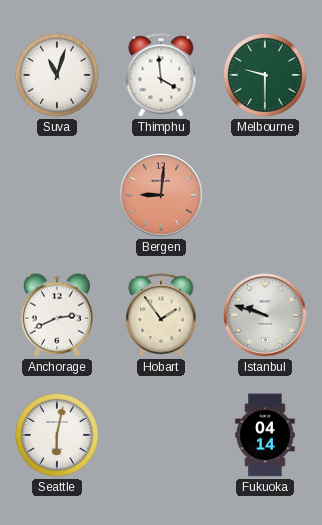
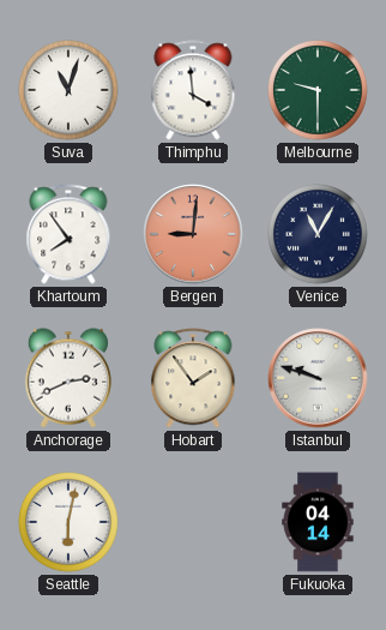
Khartoum: none -> 7:54 (68, 234)
Venice: none -> 11:05 (319, 235)
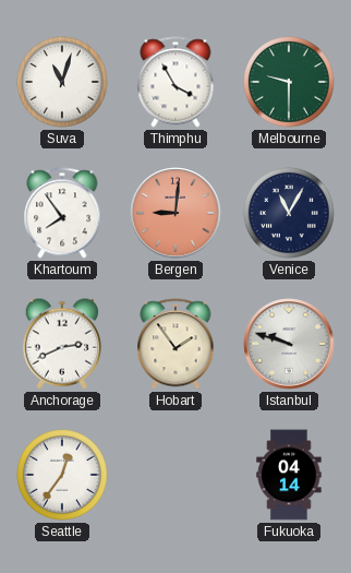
Thimphu: 3:59 -> 3:55 (175, 82)
Seattle: 6:02 -> 12:36 (63, 476)
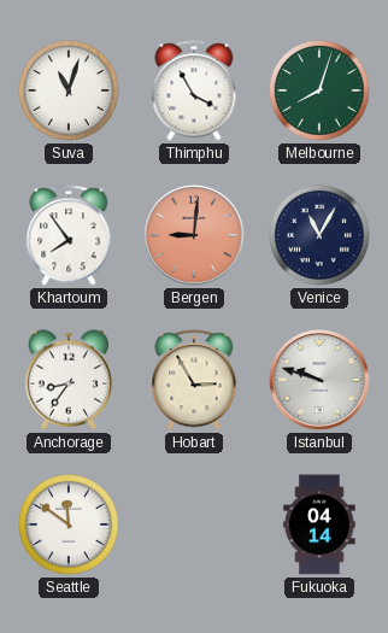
Melbourne: 9:30 -> 8:03 (321, 92)
Anchorage: 2:41 -> 8:36 (69, 380)
Hobart: 1:54 -> 2:55 (194, 380)
Seattle: 12:36 -> 11:51 (70, 526)
